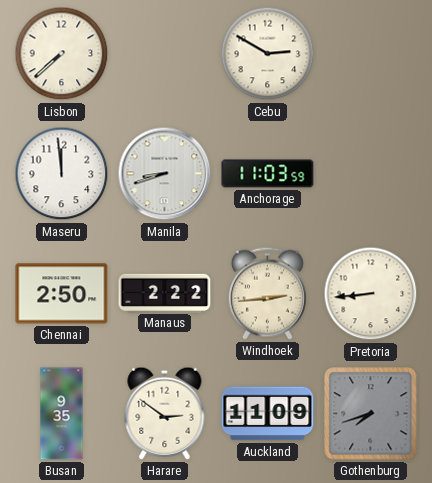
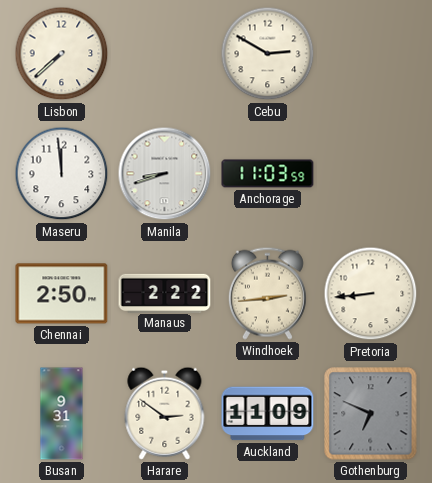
Busan: 9:35 -> 9:31 (62, 414)
Gothenburg: 7:42 -> 6:49 (371, 414)
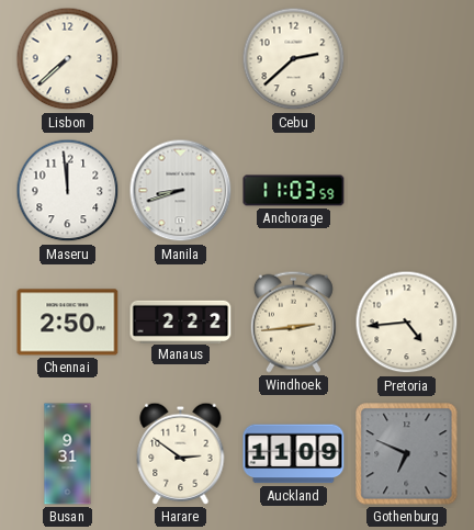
Cebu: 2:50 -> 2:38 (294, 59)
Pretoria: 8:44 -> 4:44 (407, 323)
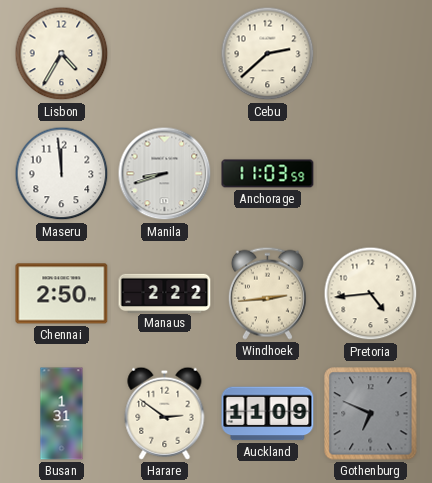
Lisbon: 7:38 -> 4:35 (62, 54)
Busan: 9:31 -> 1:31 (62, 414)
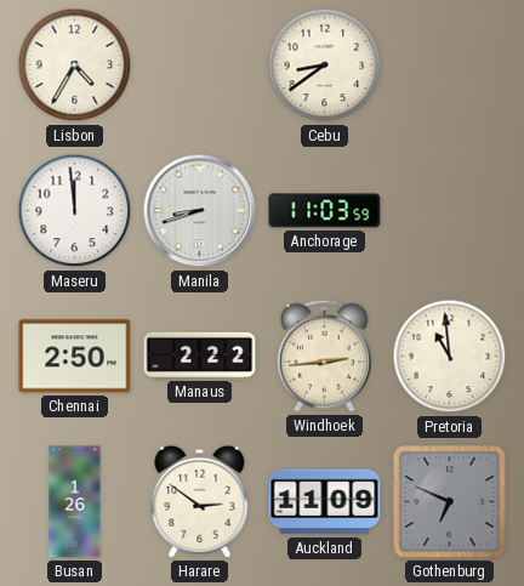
Cebu: 2:38 -> 8:39 (325, 66)
Pretoria: 4:44 -> 10:59 (450, 357)
Busan: 1:31 -> 1:26 (75, 502)
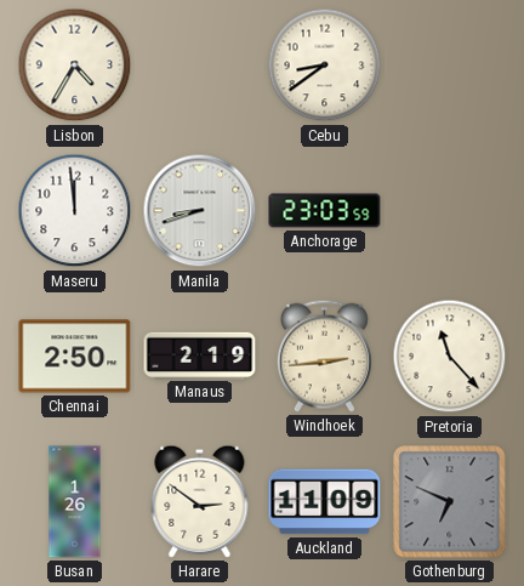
Anchorage: 11:03 -> 23:03 (325, 211)
Manaus: 2:22 -> 2:19 (200, 355)
Pretoria: 10:59 -> 11:23 (450, 357)
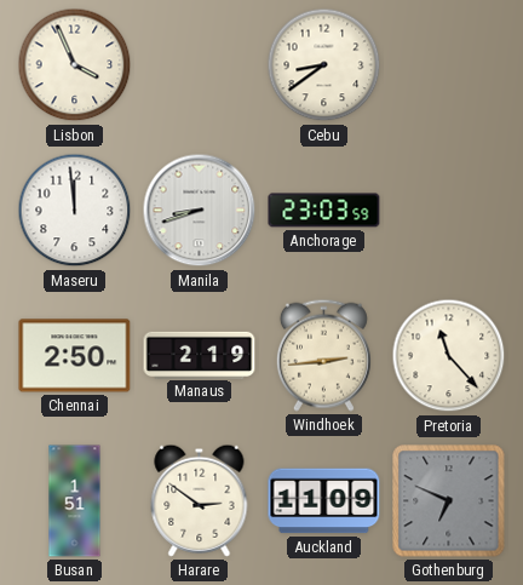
Lisbon: 4:35 -> 3:56 (75, 65)
Busan: 1:26 -> 1:51 (75, 501)
